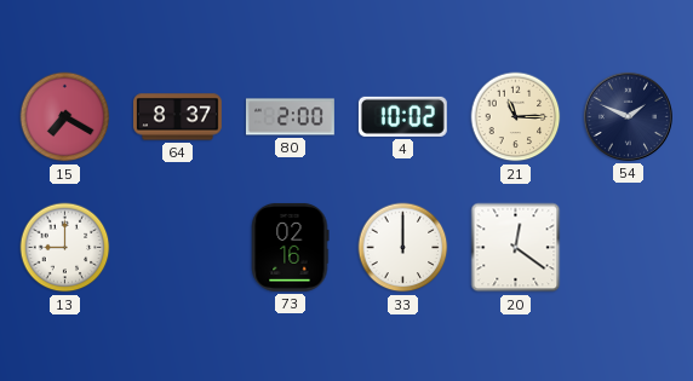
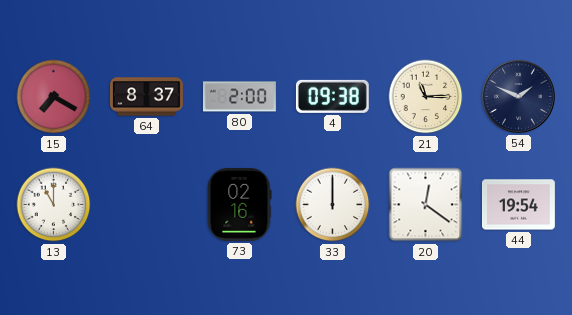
4: 10:02 -> 09:38 (332, 96)
13: 9:00 -> 11:00 (54, 205)
44: none -> 19:54 (518, 205)
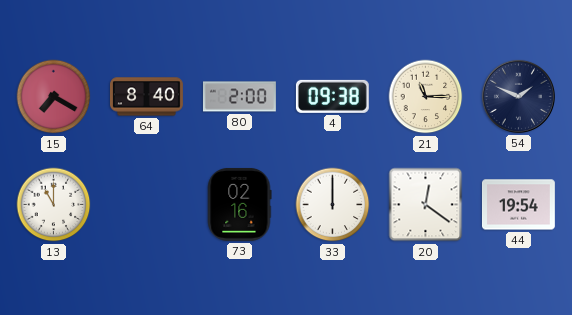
64: 8:37 -> 8:40 (147, 97)
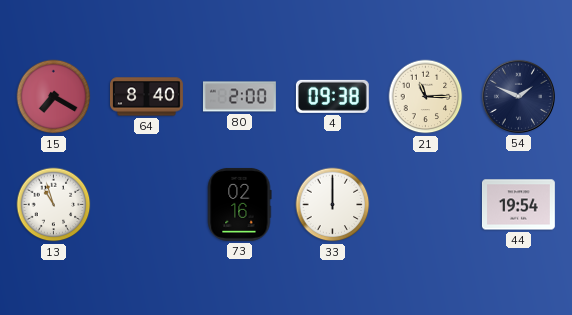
13: 11:00 -> 10:57 (54, 205)
20: 12:21 -> none (426, 205)
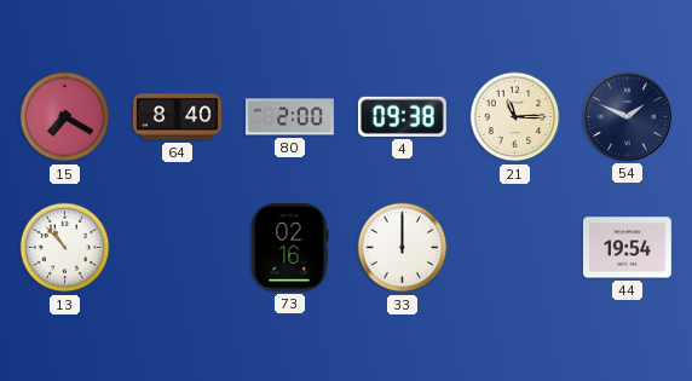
13: 10:57 -> 10:53 (65, 248)
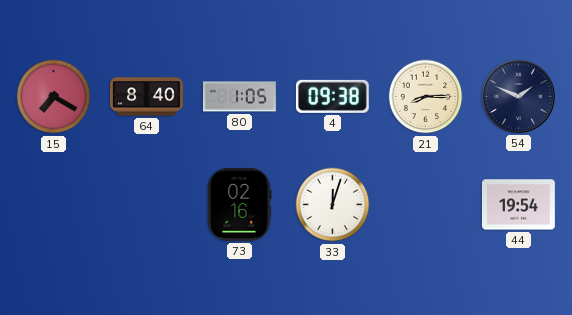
80: 2:00 -> 1:05 (240, 97)
21: 11:15 -> 8:15 (426, 97)
13: 10:53 -> none (65, 248)
33: 12:00 -> 12:03 (333, 205)
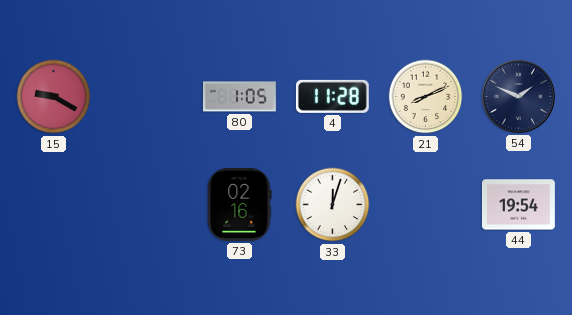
15: 7:20 -> 9:20 (54, 97)
64: 8:40 -> none (147, 97)
4: 09:38 -> 11:28 (332, 96)
21: 8:15 -> 8:11 (426, 97)
